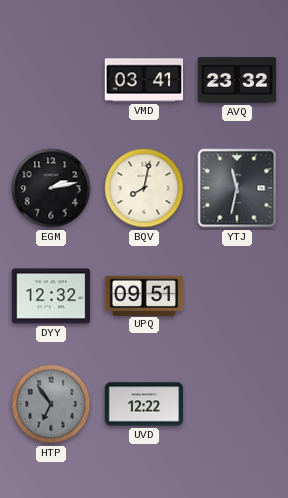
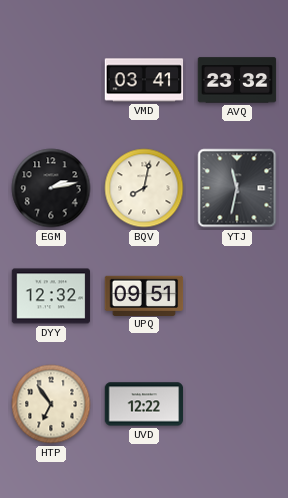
HTP dial: grey -> cream (51, 404)
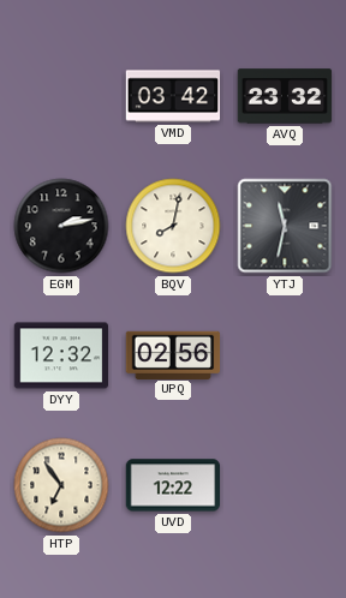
VMD: 03:41 -> 03:42 (173, 96)
UPQ: 09:51 -> 02:56 (173, 354)
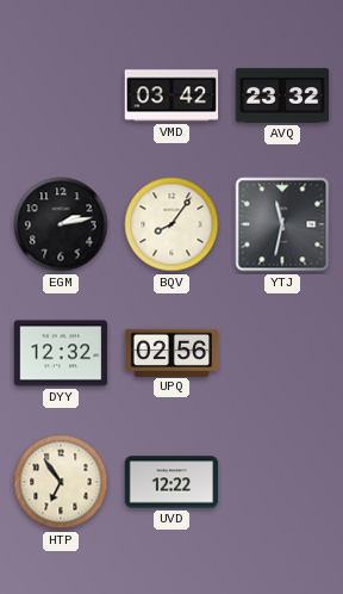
BQV: 8:02 -> 8:06 (171, 224)
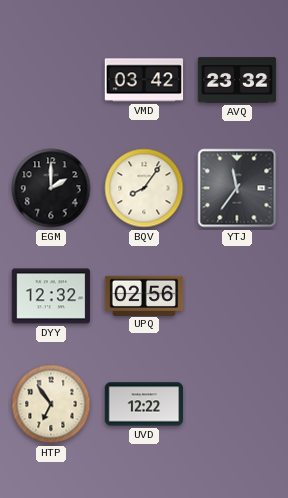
EGM: 2:13 -> 2:00 (51, 188)
YTJ: 11:32 -> 11:36 (237, 188)
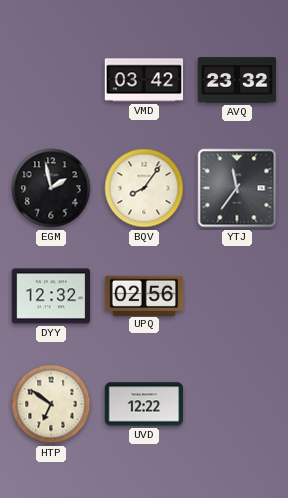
EGM: 2:00 -> 1:58 (51, 188)
HTP: 6:54 -> 6:51 (51, 404)
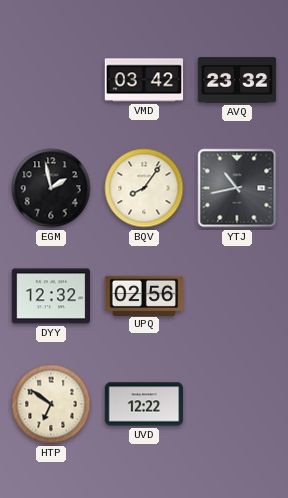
YTJ: 11:36 -> 10:43 (237, 188)
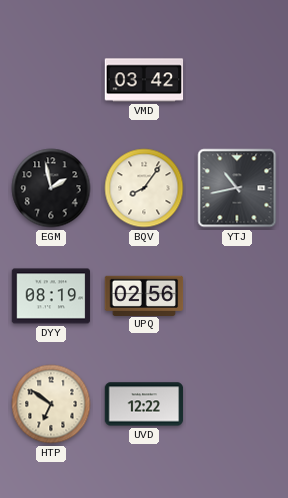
AVQ: 23:32 -> none (237, 80)
DYY: 12:32 -> 08:19 (51, 296)
